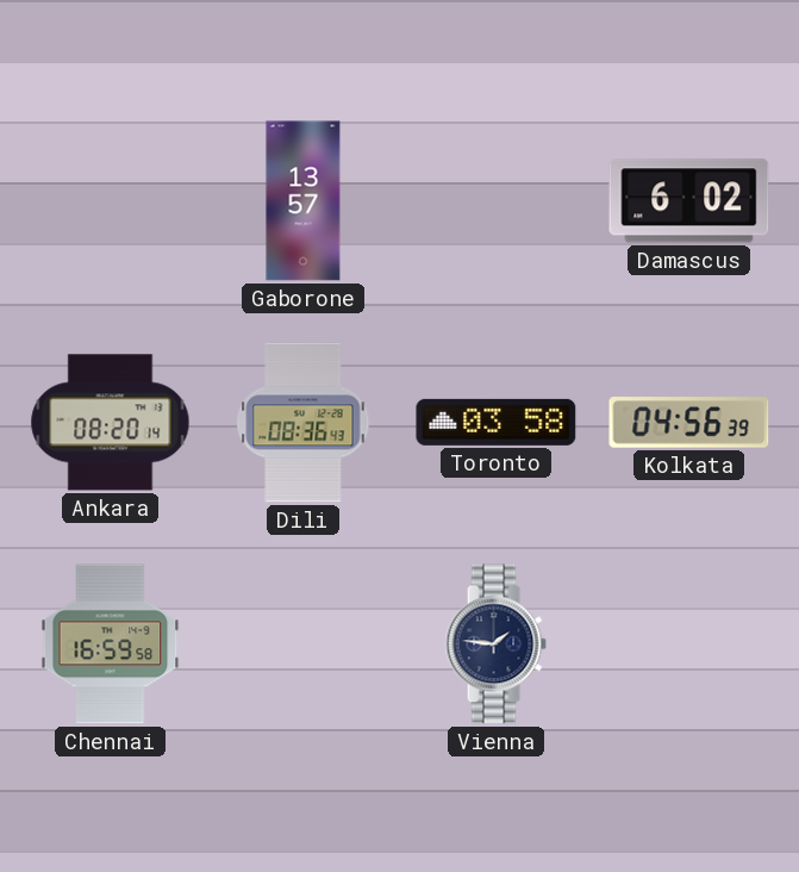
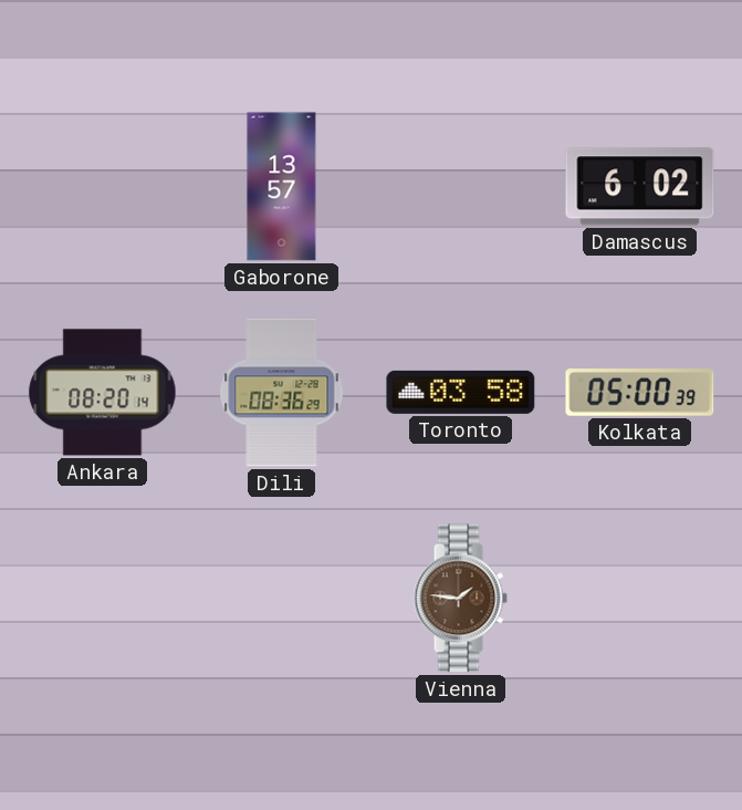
Dili: 08:36:43 -> 08:36:29 (282, 393)
Kolkata: 04:56 -> 05:00 (640, 393)
Chennai: 16:59 -> none (111, 644)
Vienna dial: navy -> brown (460, 599)
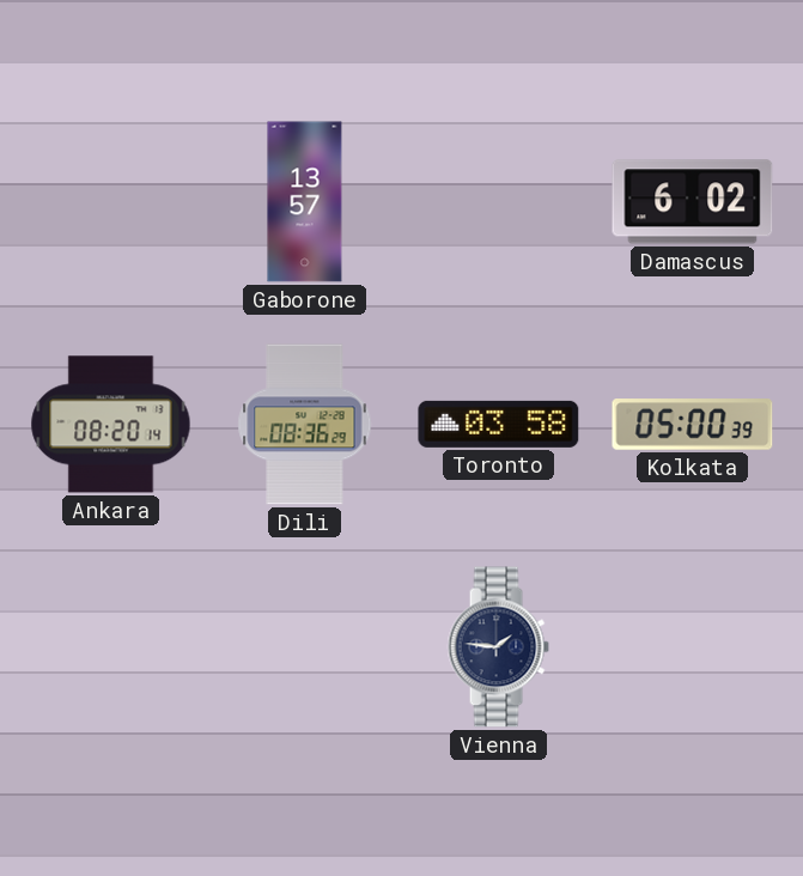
Vienna dial: brown -> navy (498, 647)
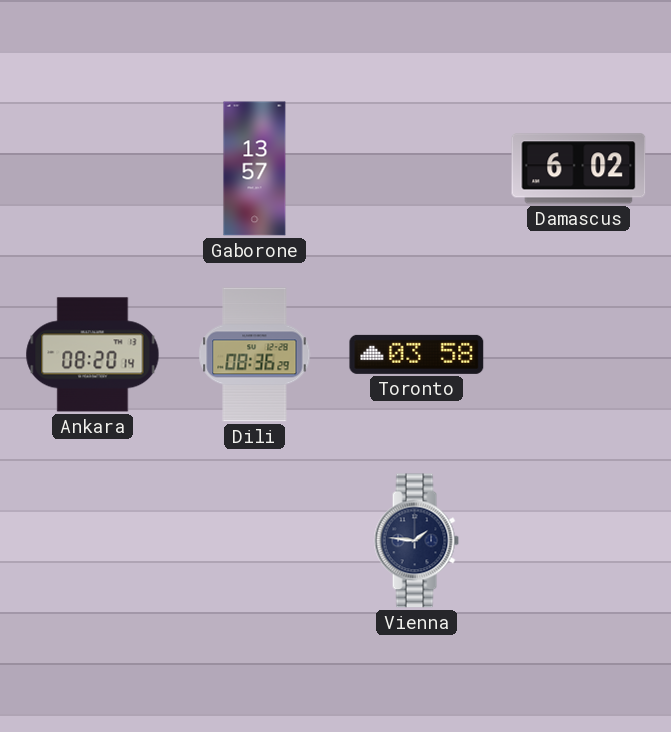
Kolkata: 05:00 -> none (693, 425)
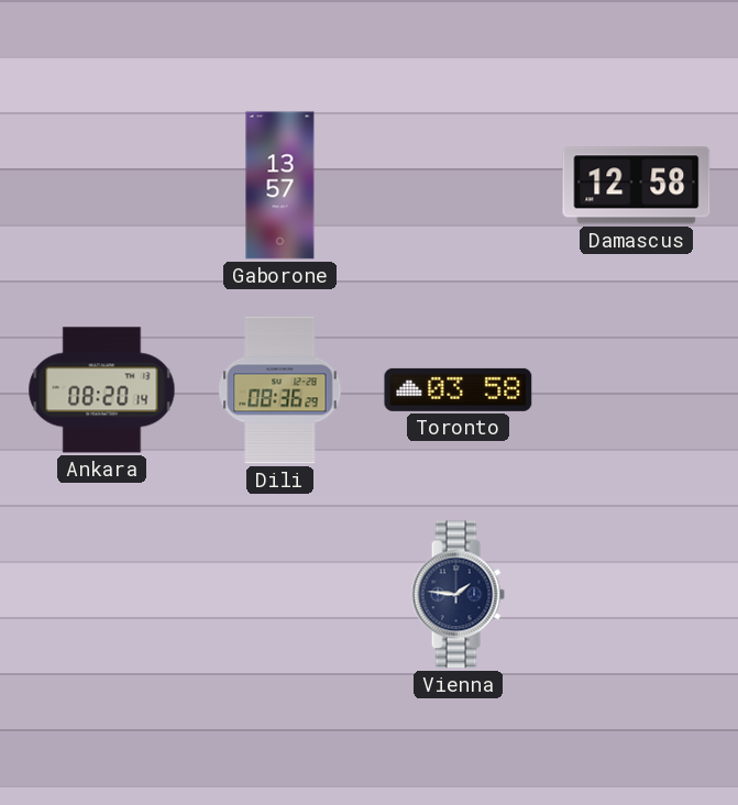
Damascus: 6:02 -> 12:58 (637, 186)
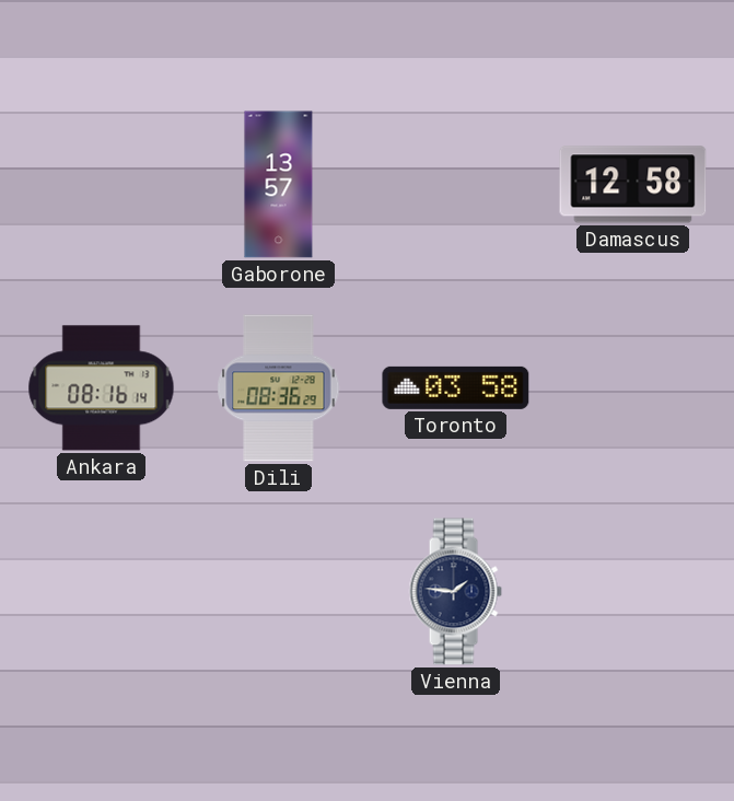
Ankara: 08:20 -> 08:16 (102, 388)
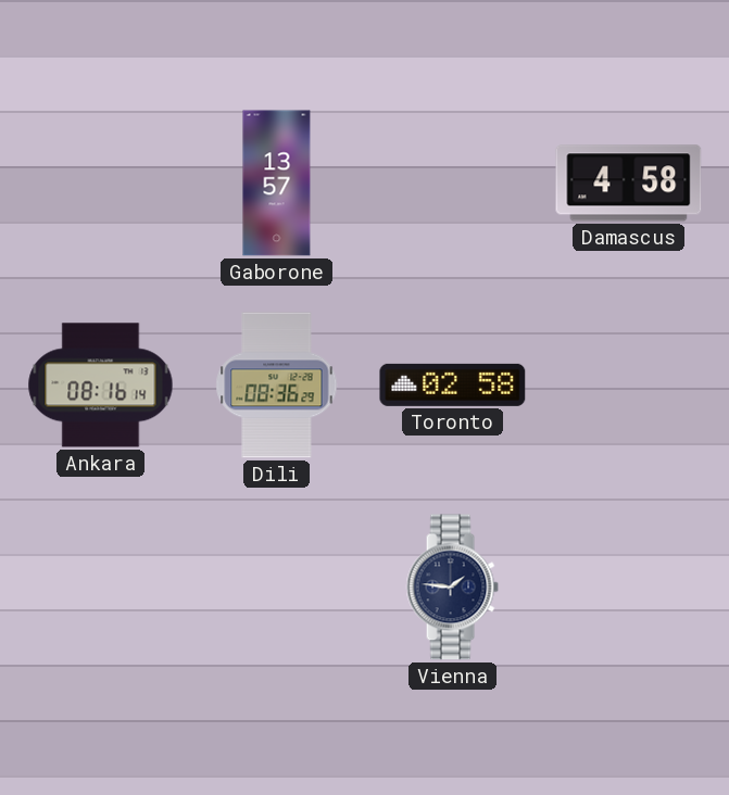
Damascus: 12:58 -> 4:58 (629, 184)
Toronto: 03:58 -> 02:58 (453, 384)
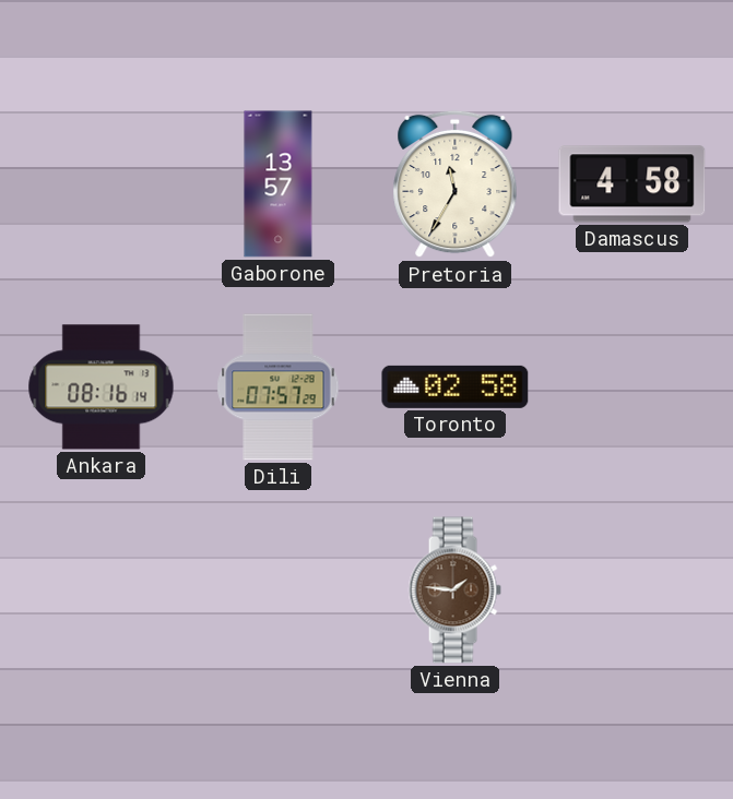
Pretoria: none -> 11:35 (456, 184)
Dili: 08:36 -> 07:57 (279, 387)
Vienna dial: navy -> brown (454, 591)
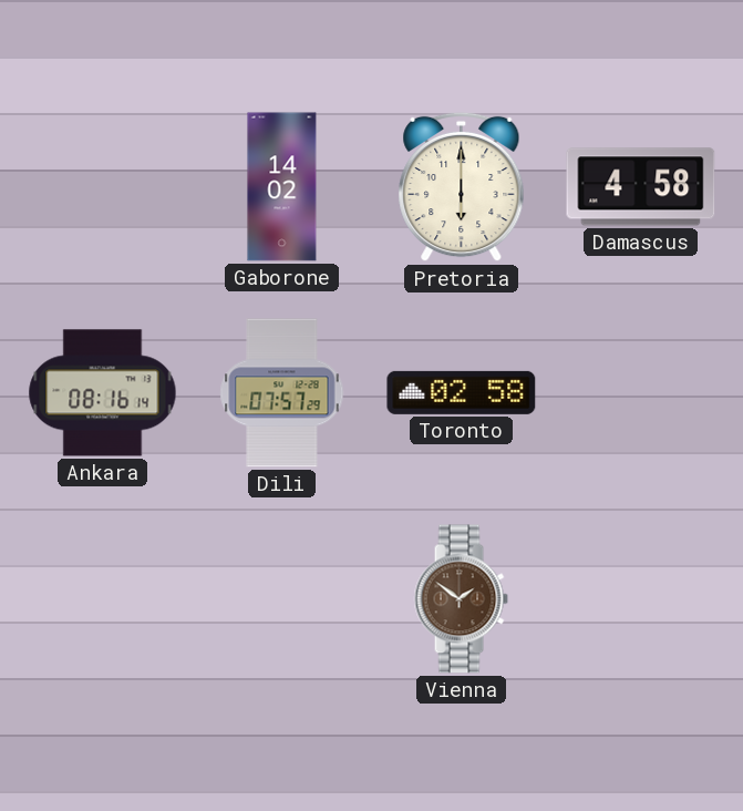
Gaborone: 13:57 -> 14:02 (282, 187)
Pretoria: 11:35 -> 6:00 (462, 187)
Vienna: 1:46 -> 1:51 (461, 599)
